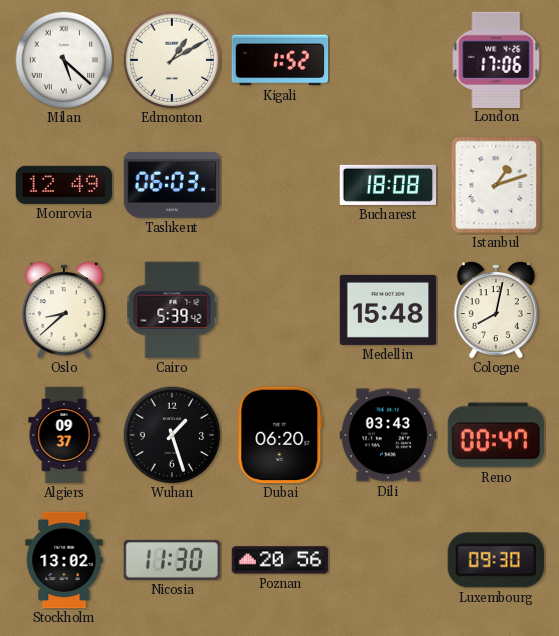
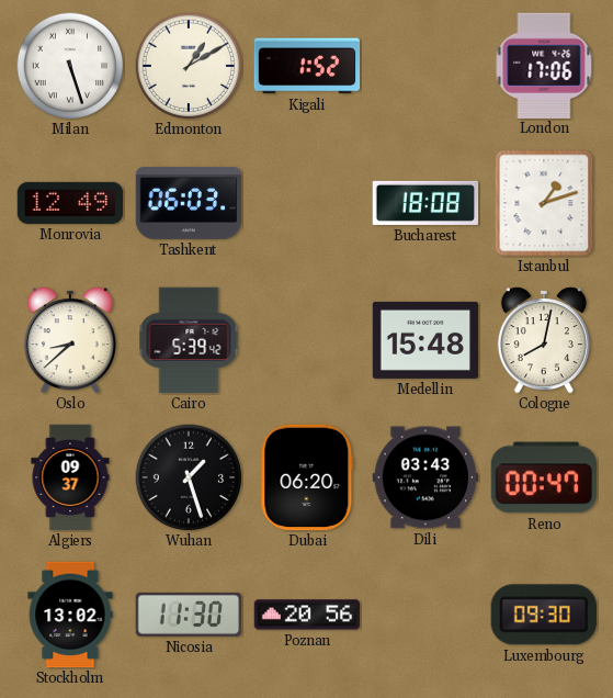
Milan: 5:22 -> 5:27 (70, 66)
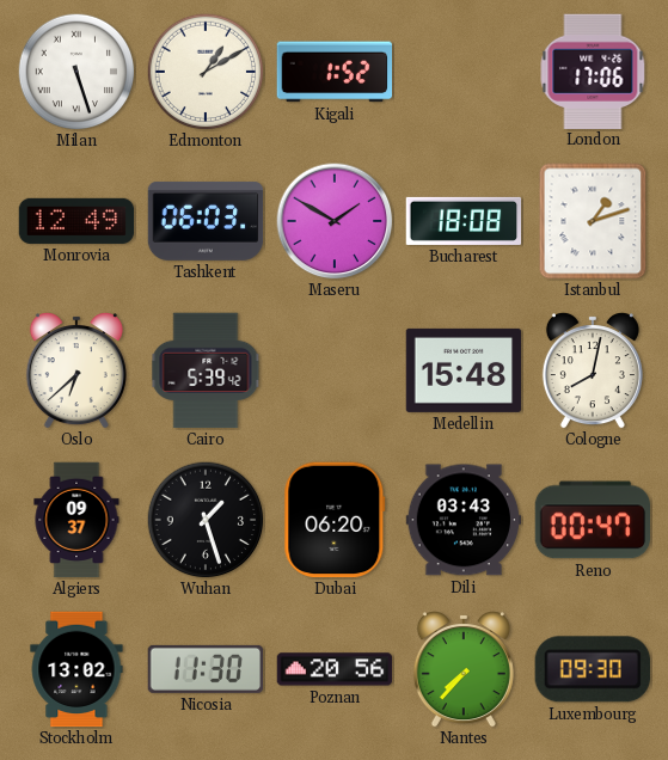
Maseru: none -> 1:50 (335, 221)
Oslo: 8:38 -> 6:38 (76, 370)
Nantes: none -> 7:37 (464, 669)
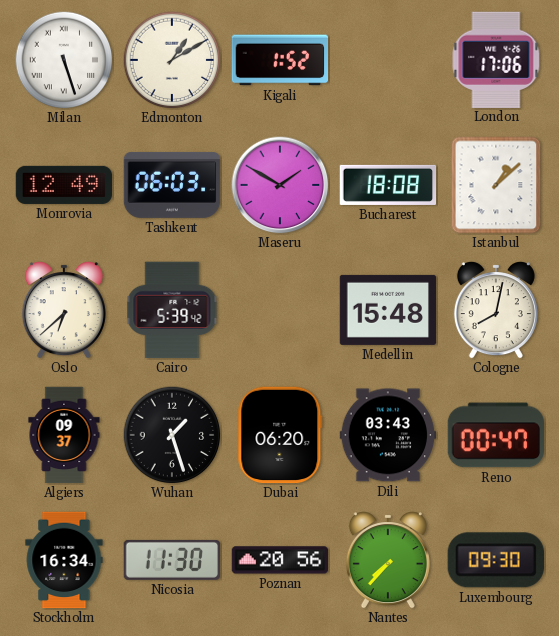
Istanbul: 1:12 -> 1:08 (496, 185)
Stockholm: 13:02 -> 16:34 (64, 560)
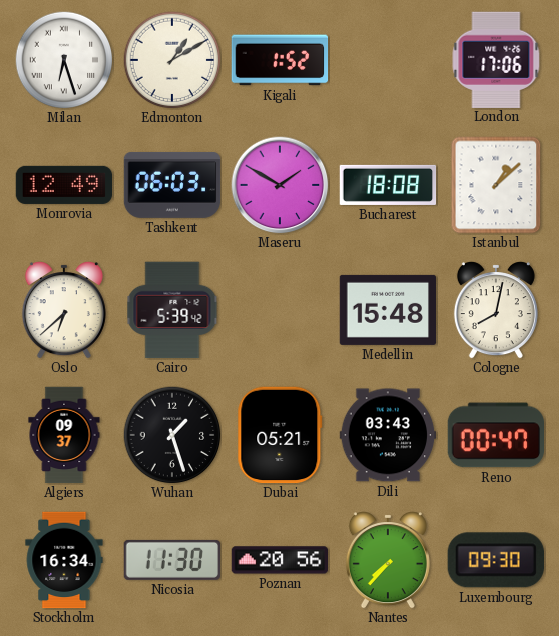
Milan: 5:27 -> 6:27 (64, 60)
Dubai: 06:20 -> 05:21 (280, 435)
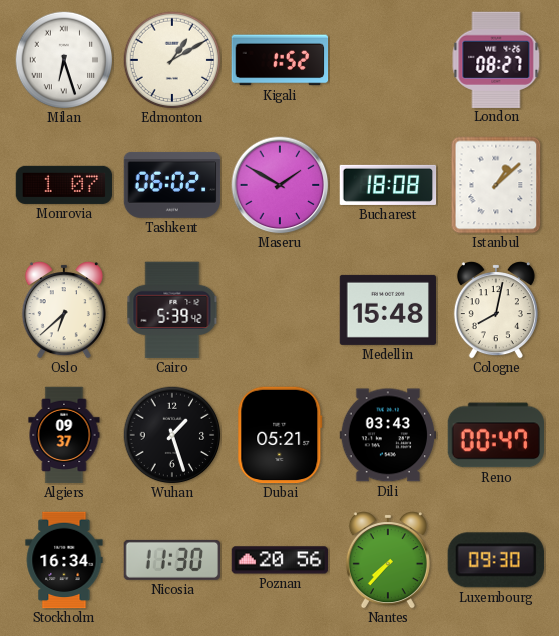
London: 17:06 -> 08:27 (496, 59)
Monrovia: 12:49 -> 1:07 (64, 185)
Tashkent: 06:03 -> 06:02 (172, 185)
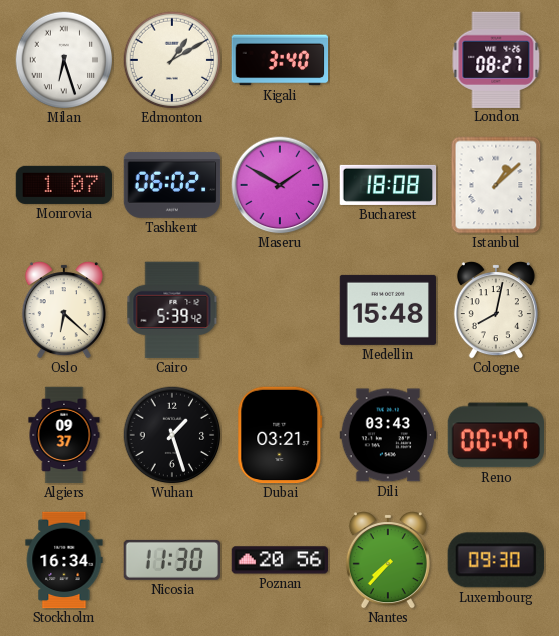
Kigali: 1:52 -> 3:40 (280, 60)
Oslo: 6:38 -> 6:22 (64, 310)
Dubai: 05:21 -> 03:21 (280, 435)
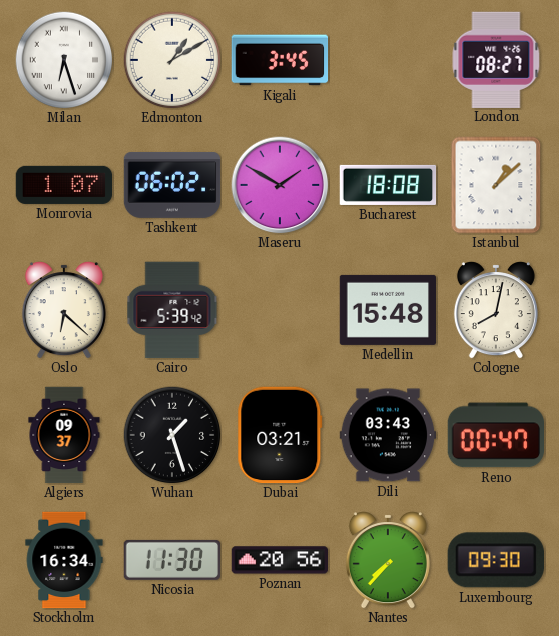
Kigali: 3:40 -> 3:45 (280, 60)
